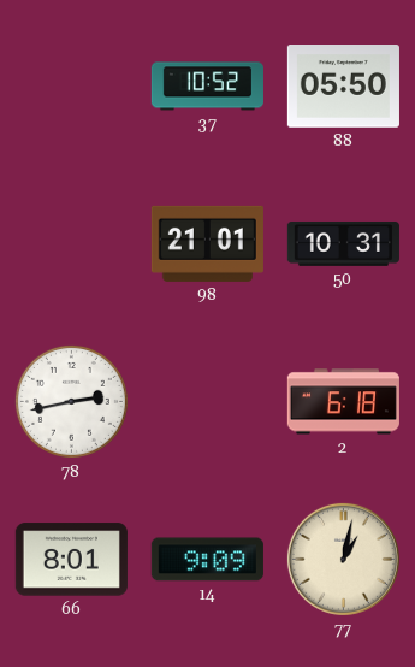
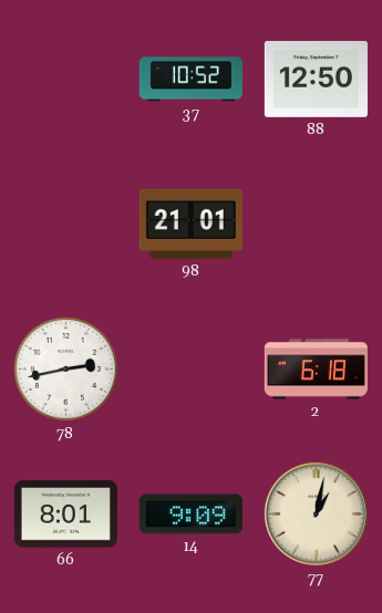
88: 05:50 -> 12:50 (316, 80)
50: 10:31 -> none (343, 243)
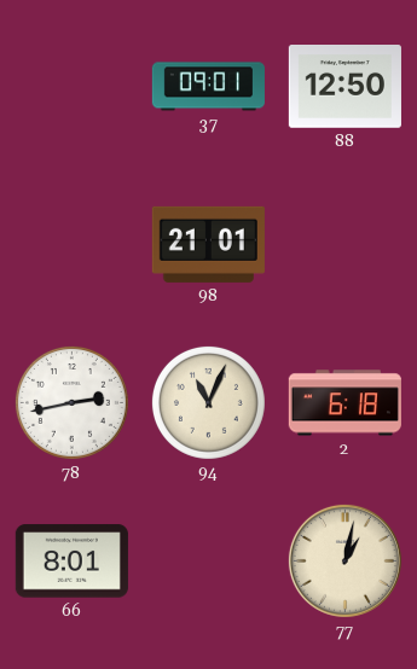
37: 10:52 -> 09:01 (208, 87)
94: none -> 11:04 (208, 402)
14: 9:09 -> none (190, 515)
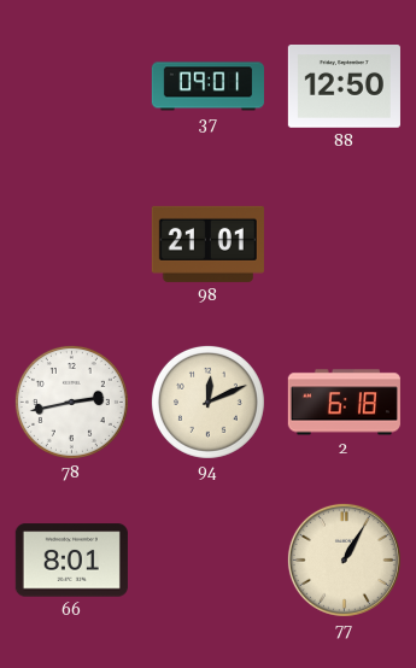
94: 11:04 -> 12:11 (207, 402)
77: 1:02 -> 1:05 (344, 559)
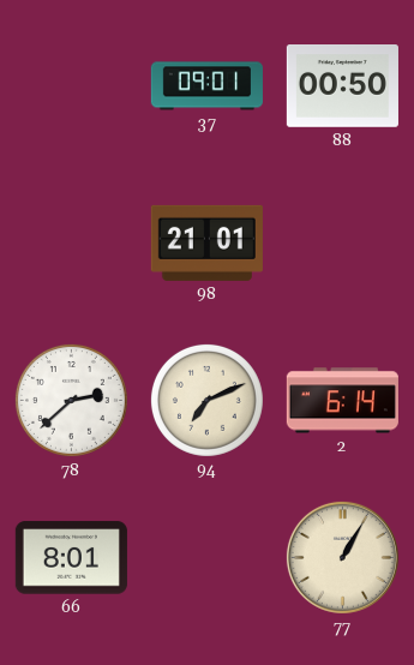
88: 12:50 -> 00:50 (342, 86)
78: 2:43 -> 2:38 (71, 400)
94: 12:11 -> 7:11 (206, 400)
2: 6:18 -> 6:14 (342, 401)
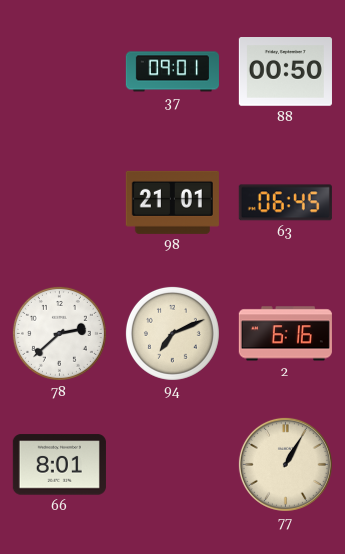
63: none -> 06:45 (285, 203)
2: 6:14 -> 6:16 (285, 334)
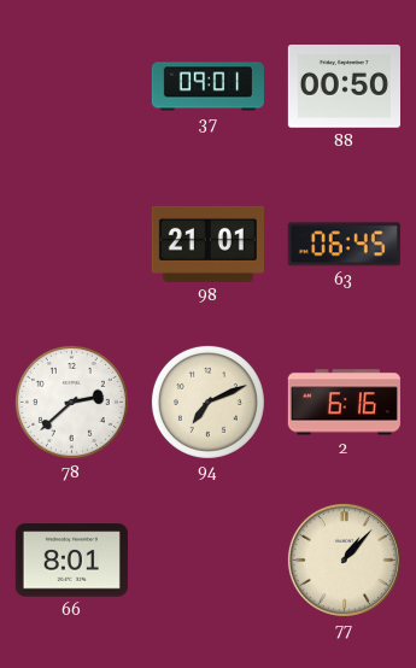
77: 1:05 -> 1:07 (344, 559)
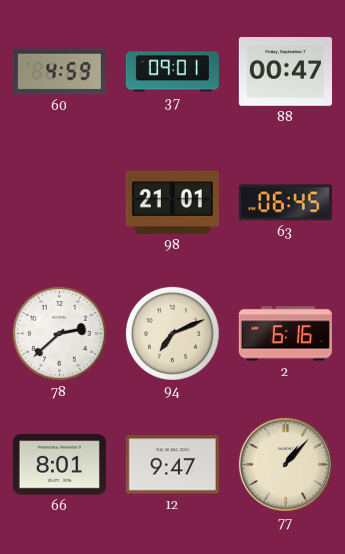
60: none -> 4:59 (59, 72)
88: 00:50 -> 00:47 (285, 72)
12: none -> 9:47 (172, 465)
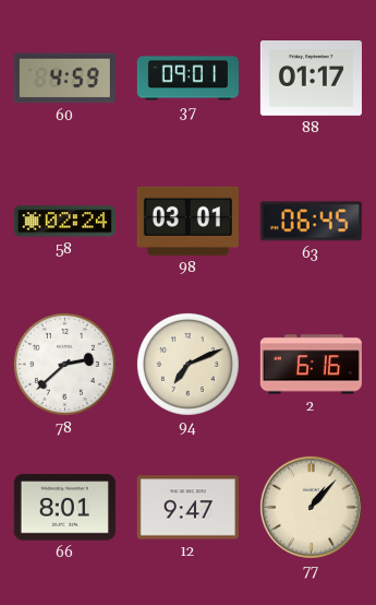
88: 00:47 -> 01:17 (311, 79)
58: none -> 02:24 (64, 222)
98: 21:01 -> 03:01 (187, 221)
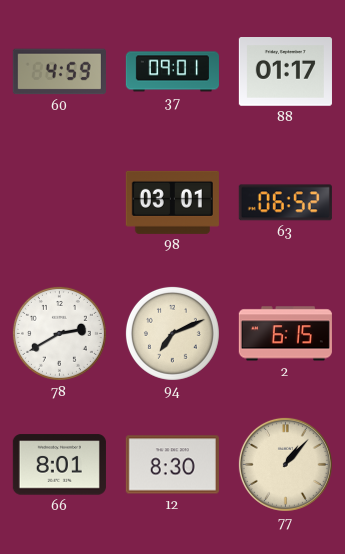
58: 02:24 -> none (64, 222)
63: 06:45 -> 06:52 (285, 203)
78: 2:38 -> 2:40 (59, 333)
2: 6:16 -> 6:15 (285, 334)
12: 9:47 -> 8:30 (172, 465)
